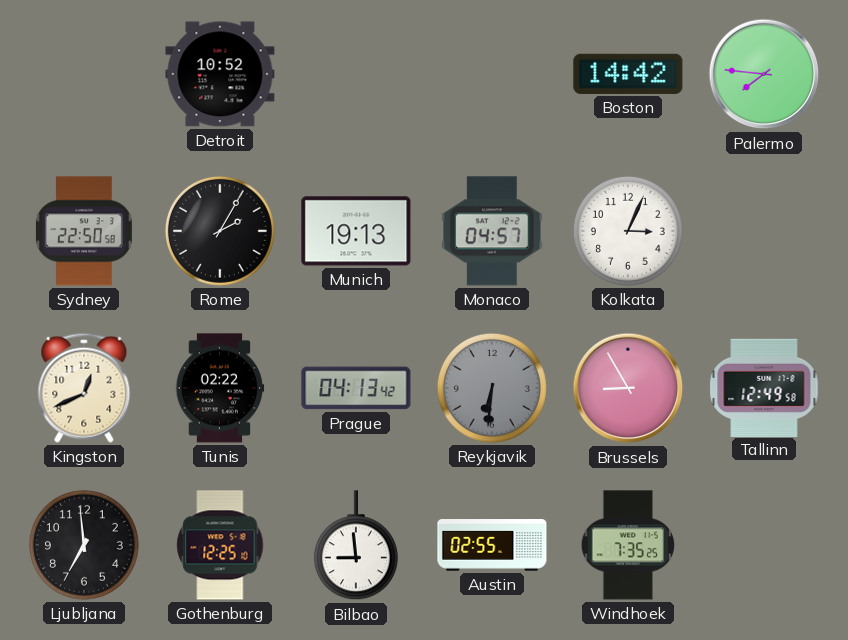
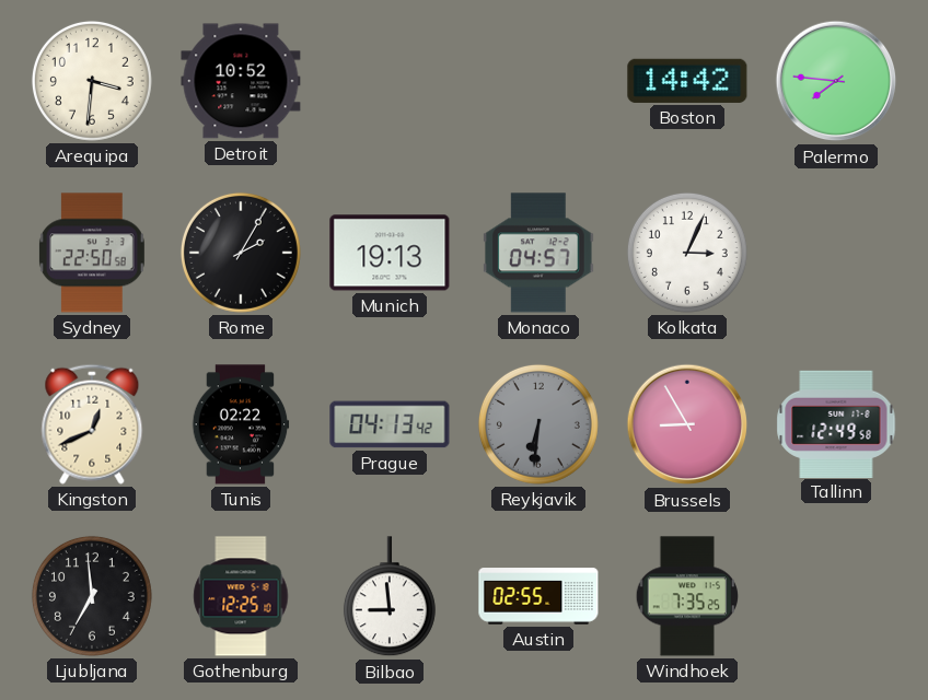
Arequipa: none -> 3:31 (92, 81)
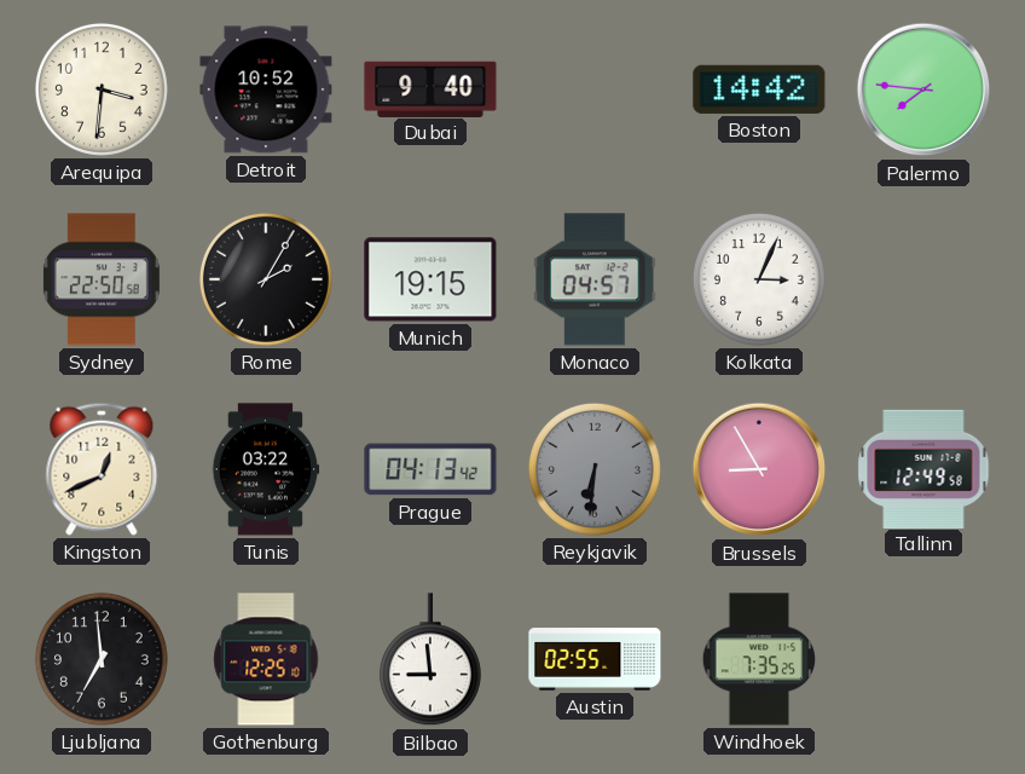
Dubai: none -> 9:40 (430, 88)
Munich: 19:13 -> 19:15 (430, 279)
Tunis: 02:22 -> 03:22 (266, 469)
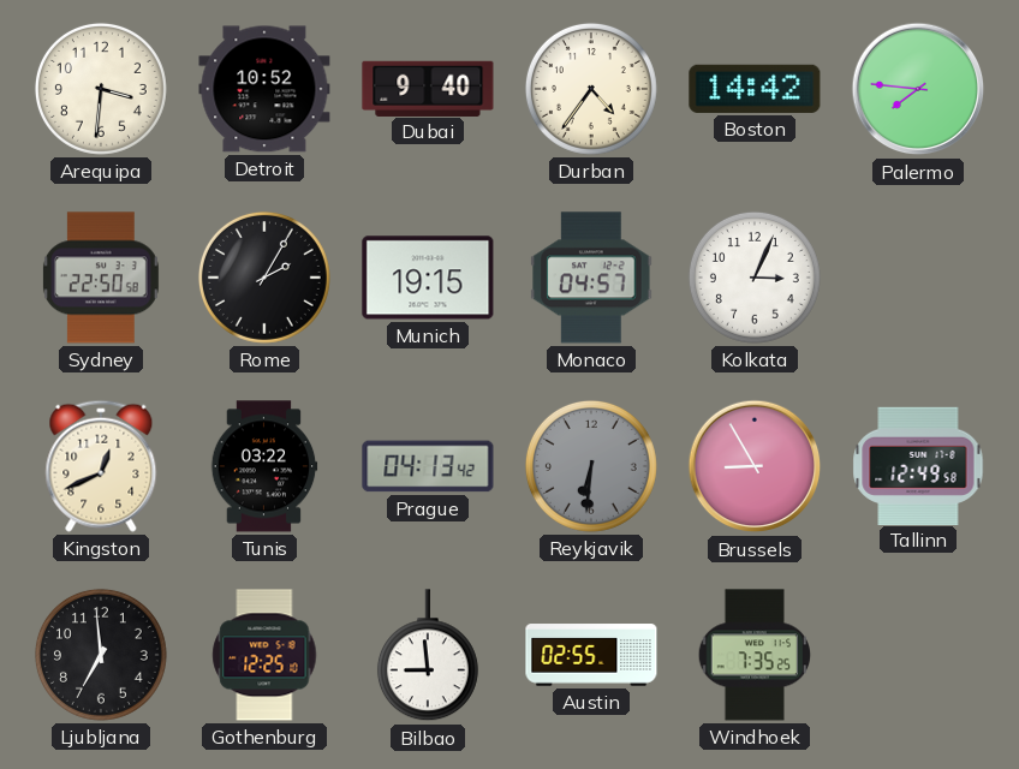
Durban: none -> 4:36 (591, 89)
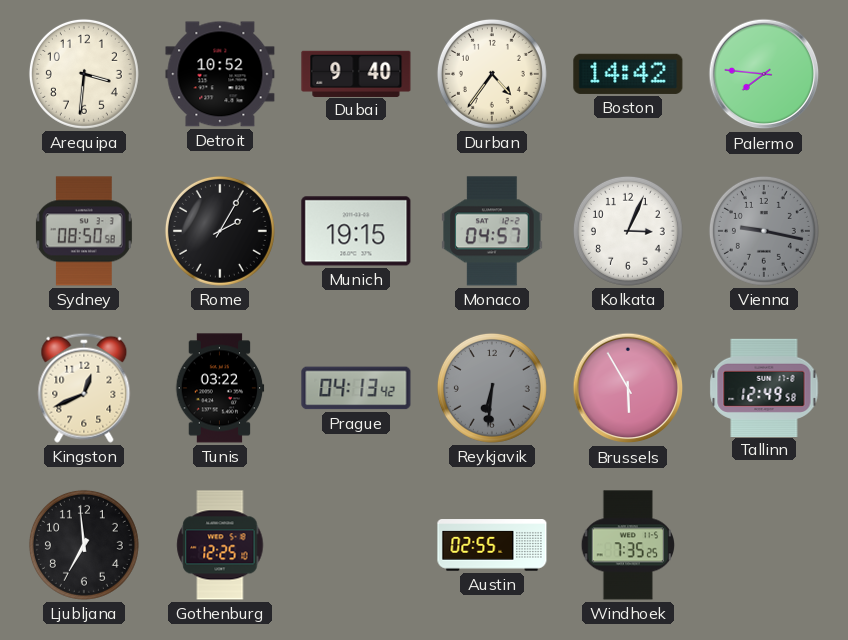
Sydney: 22:50 -> 08:50 (84, 231)
Vienna: none -> 9:17 (764, 231)
Brussels: 8:55 -> 5:55 (628, 388)
Bilbao: 8:59 -> none (428, 656)
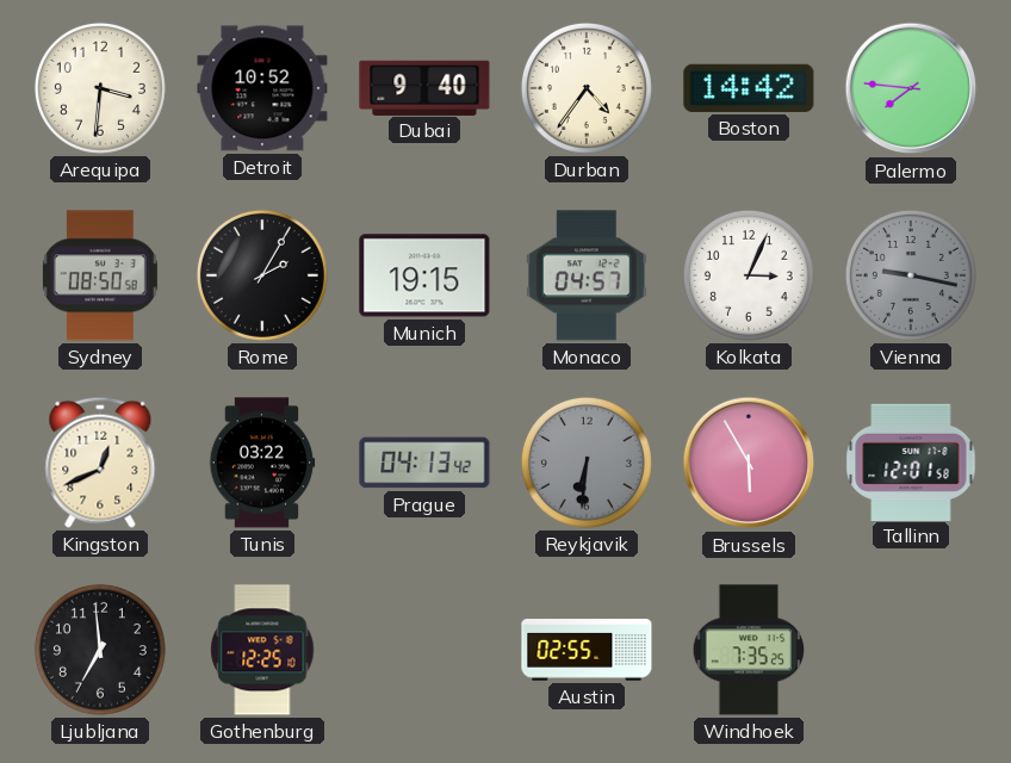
Tallinn: 12:49 -> 12:01 (911, 461)
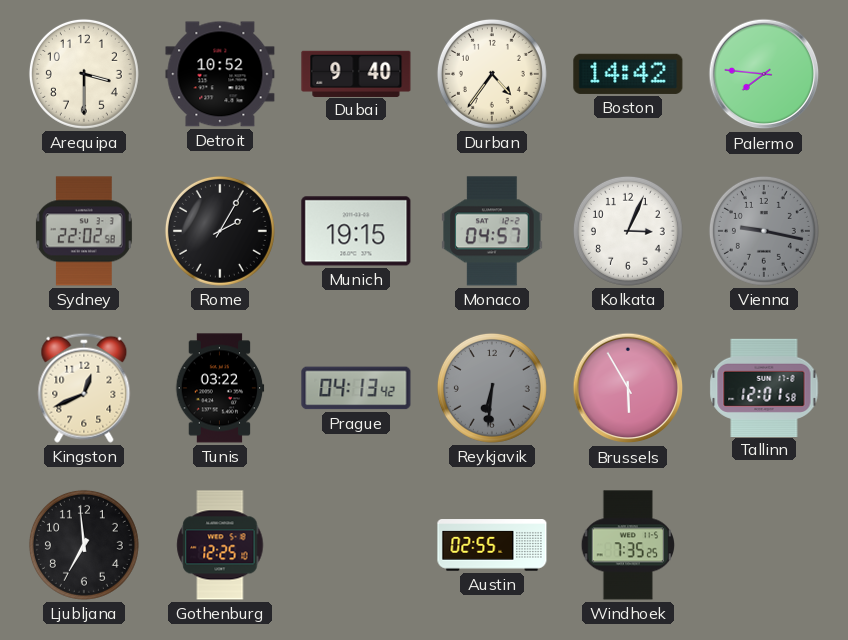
Arequipa: 3:31 -> 3:30 (84, 74)
Sydney: 08:50 -> 22:02 (84, 231)
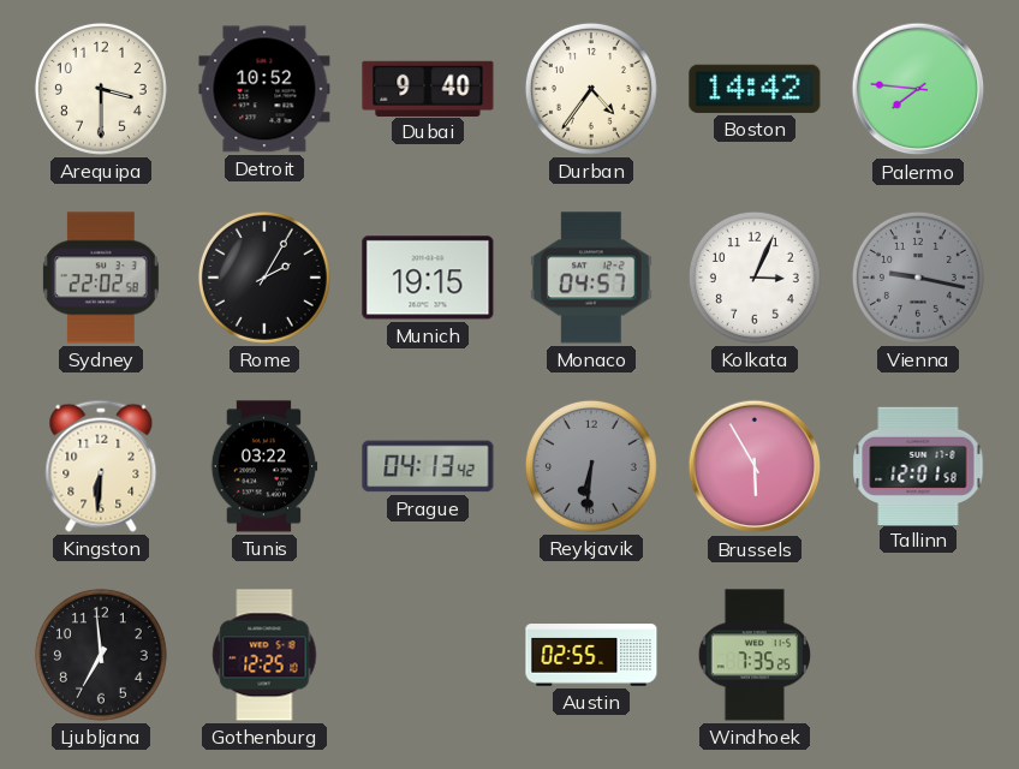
Kingston: 12:41 -> 6:31 (101, 466)
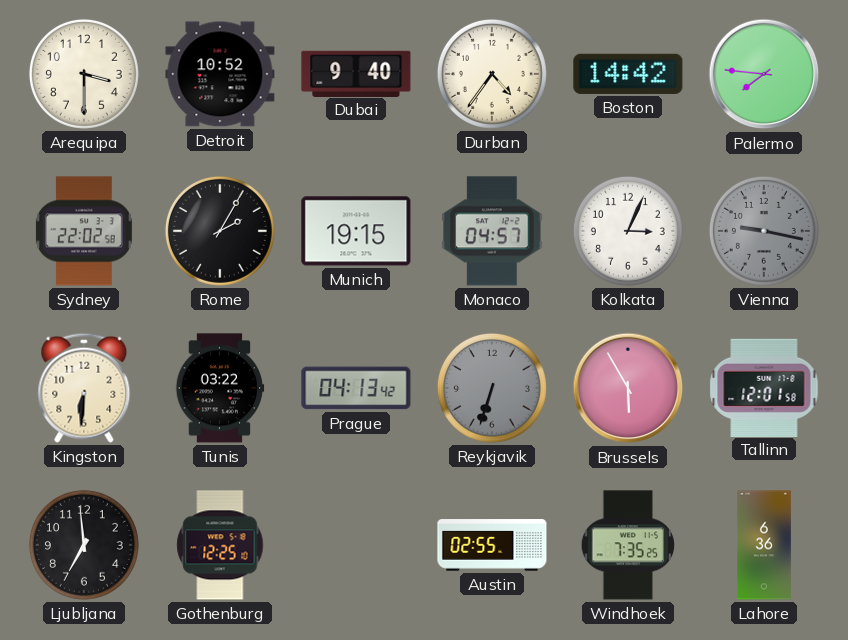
Reykjavik: 6:31 -> 6:33 (492, 388)
Lahore: none -> 6:36 (764, 545)
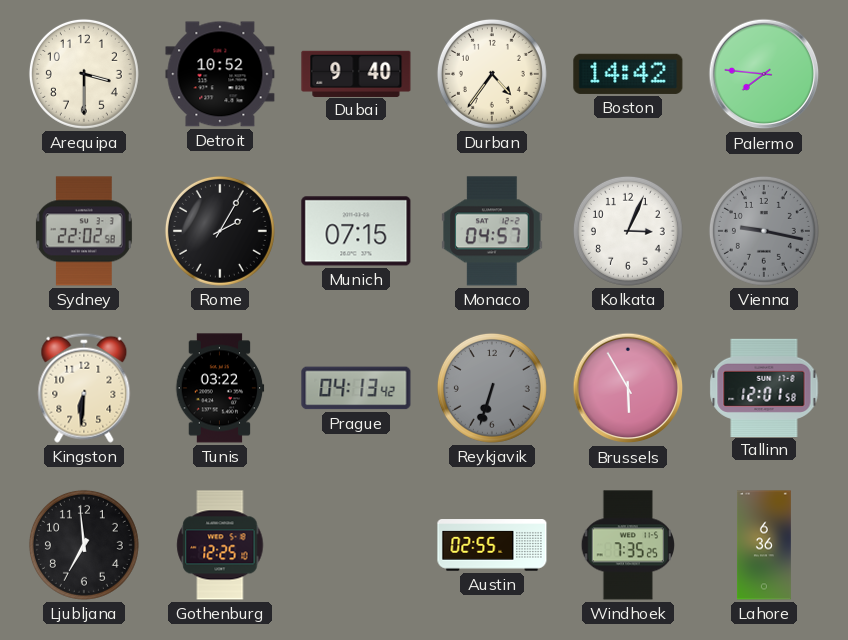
Munich: 19:15 -> 07:15 (356, 231)
